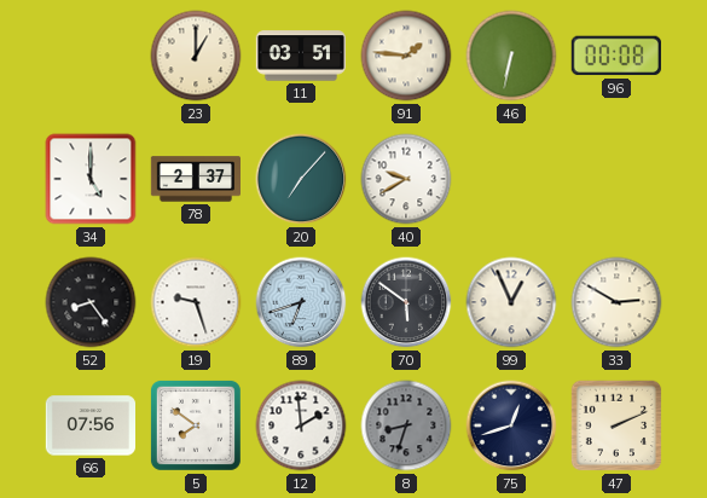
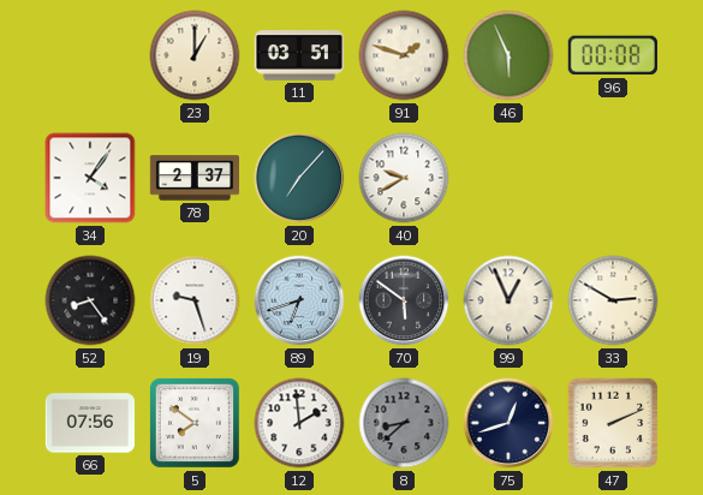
91: 1:46 -> 1:48 (404, 55)
46: 6:32 -> 5:56 (508, 55)
34: 5:00 -> 4:06 (90, 178)
8: 8:33 -> 8:38 (404, 423)
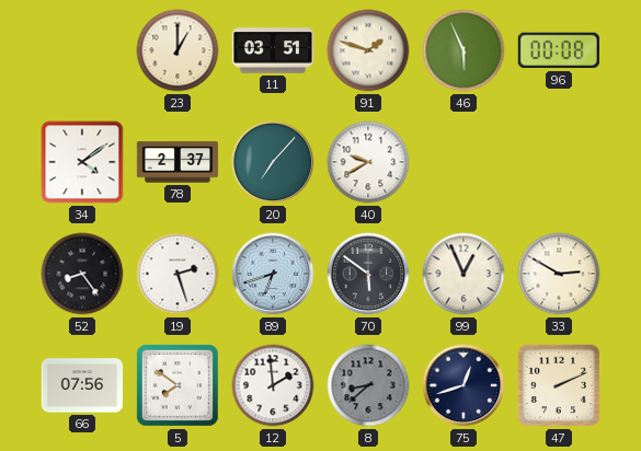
34: 4:06 -> 4:09 (82, 162)
19: 9:27 -> 2:27 (178, 274)
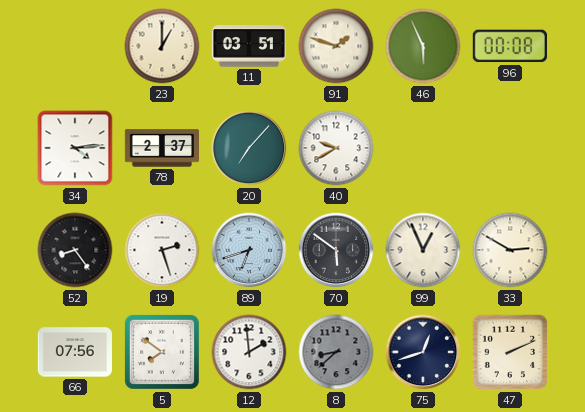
34: 4:09 -> 4:14 (75, 148)
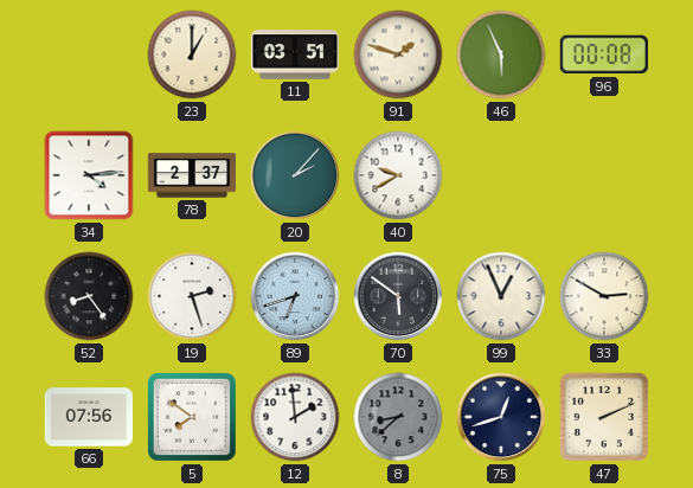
20: 7:07 -> 2:07 (295, 175)
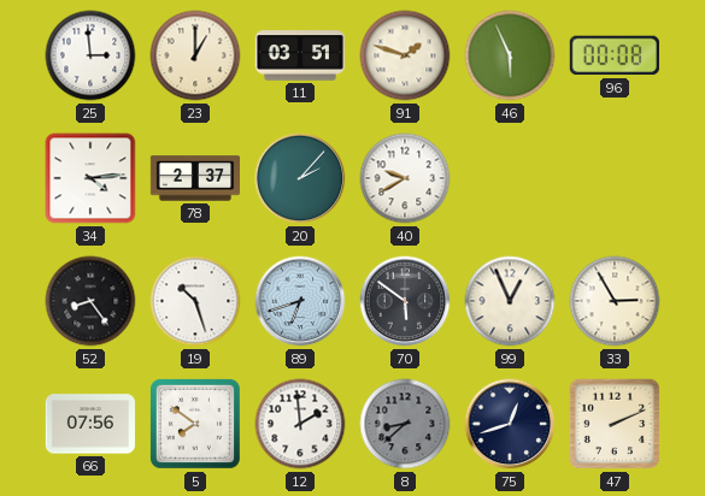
25: none -> 2:59 (90, 55)
19: 2:27 -> 10:27 (195, 301)
33: 2:50 -> 2:55 (615, 301)
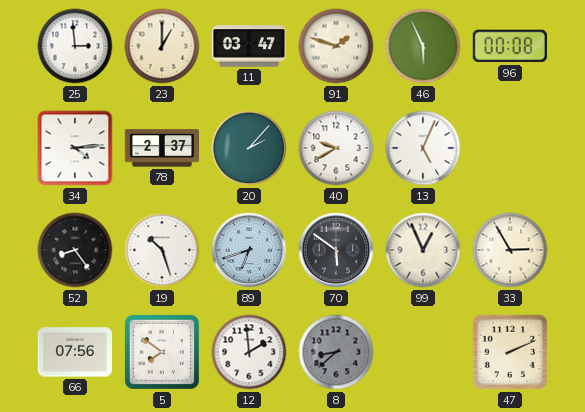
11: 03:51 -> 03:47 (248, 46)
13: none -> 5:04 (423, 148)
75: 12:42 -> none (510, 424)
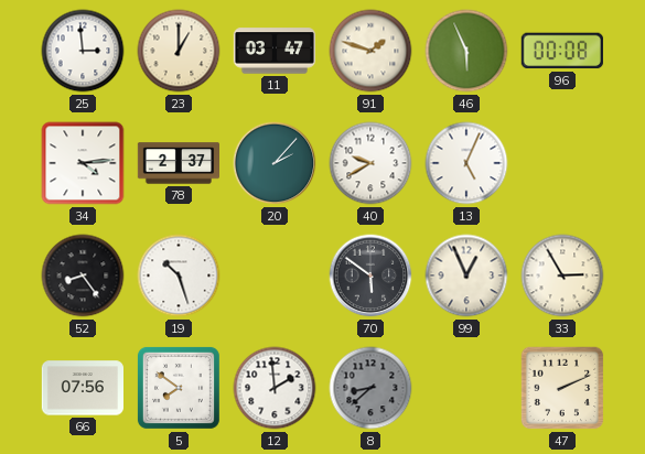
89: 6:42 -> none (249, 250)
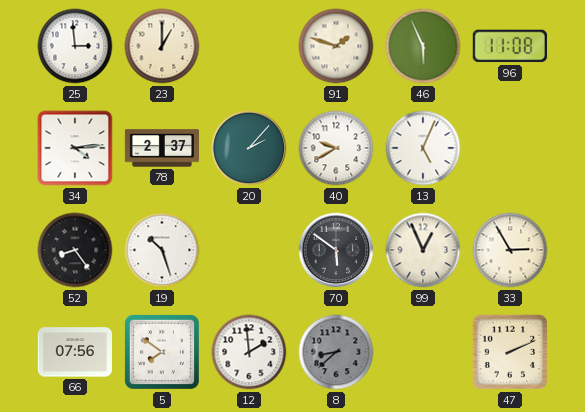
11: 03:47 -> none (273, 51)
96: 00:08 -> 11:08 (510, 46)
